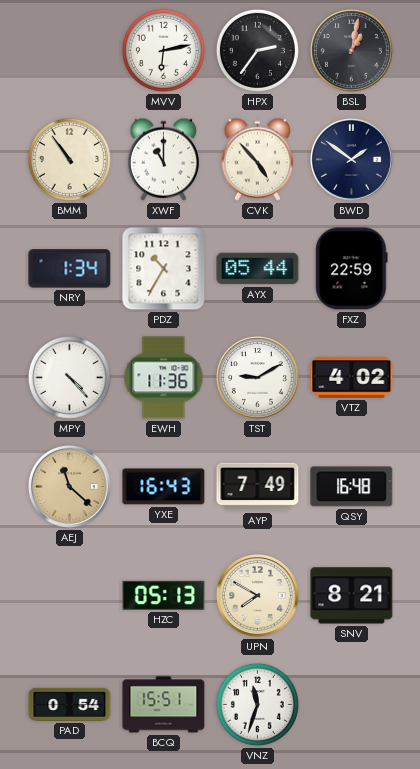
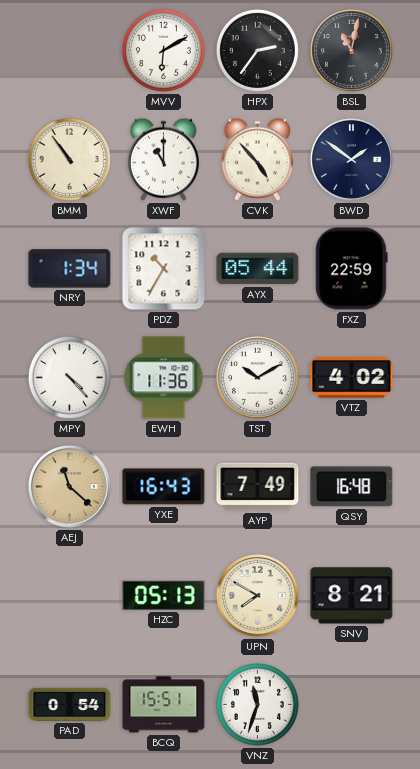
MVV: 6:13 -> 6:10 (163, 50)
BSL: 1:02 -> 11:02 (352, 51)
TST: 9:10 -> 10:10 (258, 378)
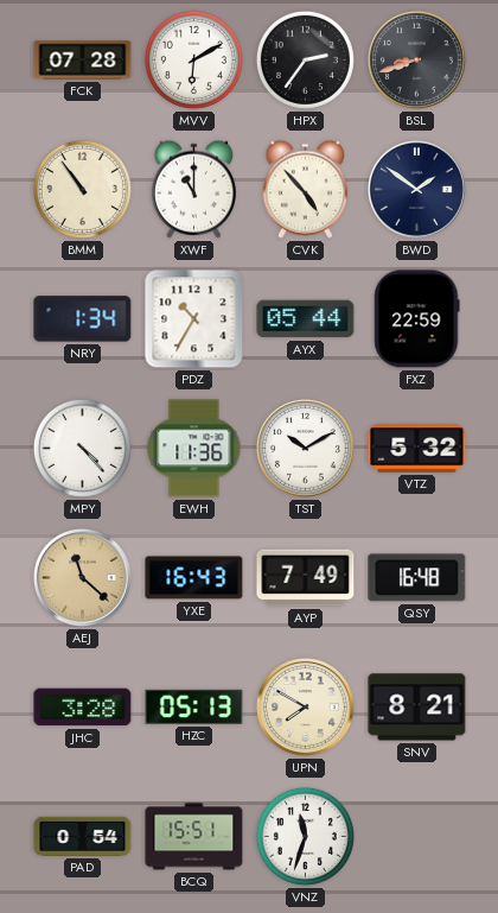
FCK: none -> 07:28 (83, 61)
BSL: 11:02 -> 8:42 (417, 61)
VTZ: 4:02 -> 5:32 (417, 449)
JHC: none -> 3:28 (83, 708)
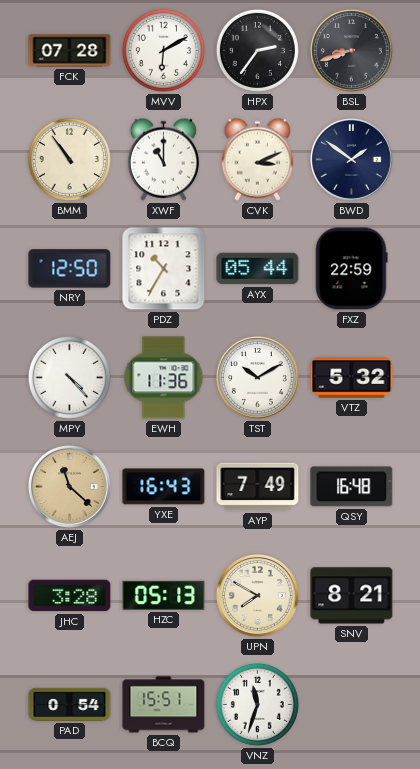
CVK: 4:53 -> 3:11 (257, 159)
NRY: 1:34 -> 12:50 (70, 269)
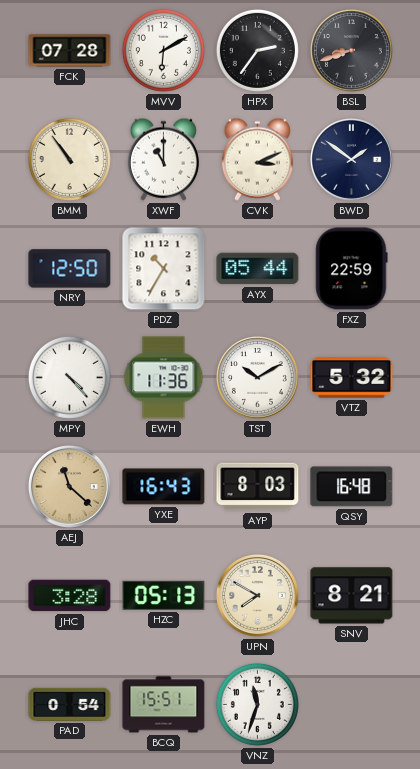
AYP: 7:49 -> 8:03 (258, 487)
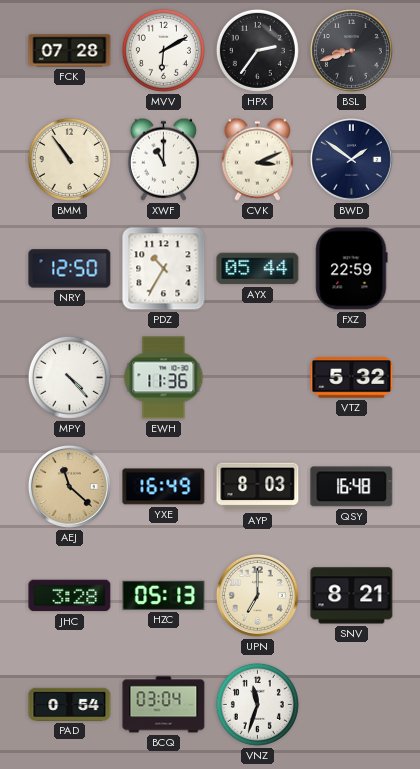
TST: 10:10 -> none (258, 378)
YXE: 16:43 -> 16:49 (164, 487)
UPN: 7:50 -> 7:00 (258, 596)
BCQ: 15:51 -> 03:04 (164, 705)
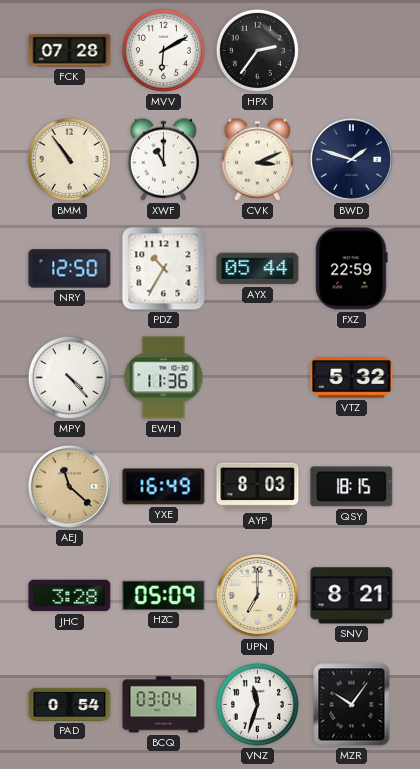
BSL: 8:42 -> none (352, 51)
BWD: 1:51 -> 1:48 (352, 160)
QSY: 16:48 -> 18:15 (352, 487)
HZC: 05:13 -> 05:09 (164, 595)
MZR: none -> 10:06 (352, 705)
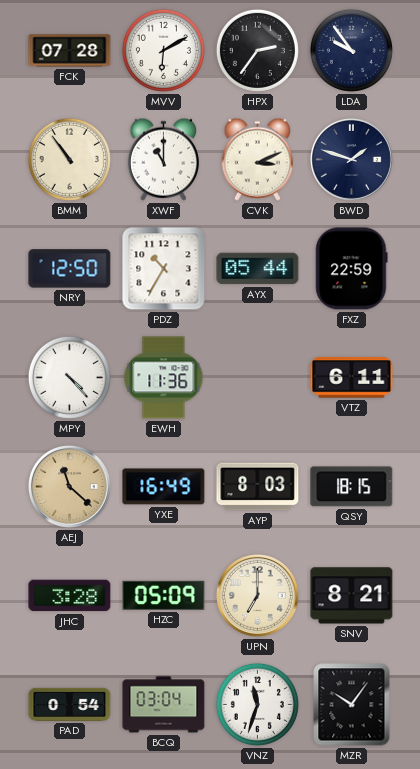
LDA: none -> 9:54 (351, 50)
VTZ: 5:32 -> 6:11 (352, 378)
